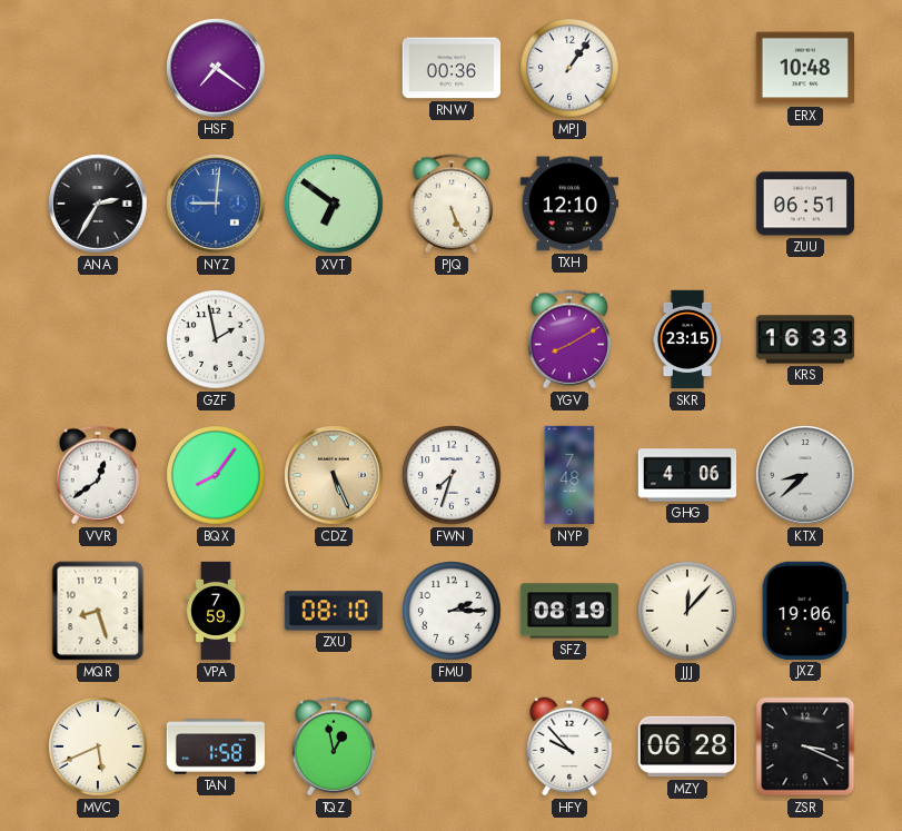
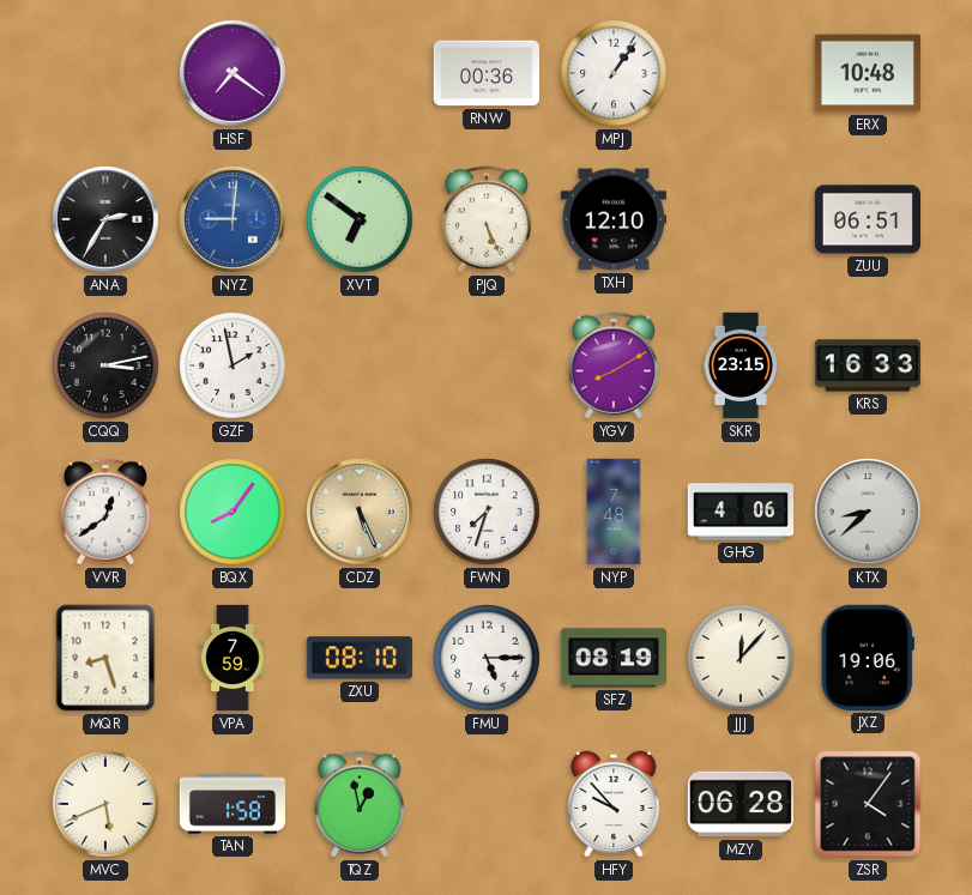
CQQ: none -> 3:13 (105, 365)
FMU: 2:15 -> 5:15 (487, 658)
ZSR: 3:19 -> 4:06 (868, 804)
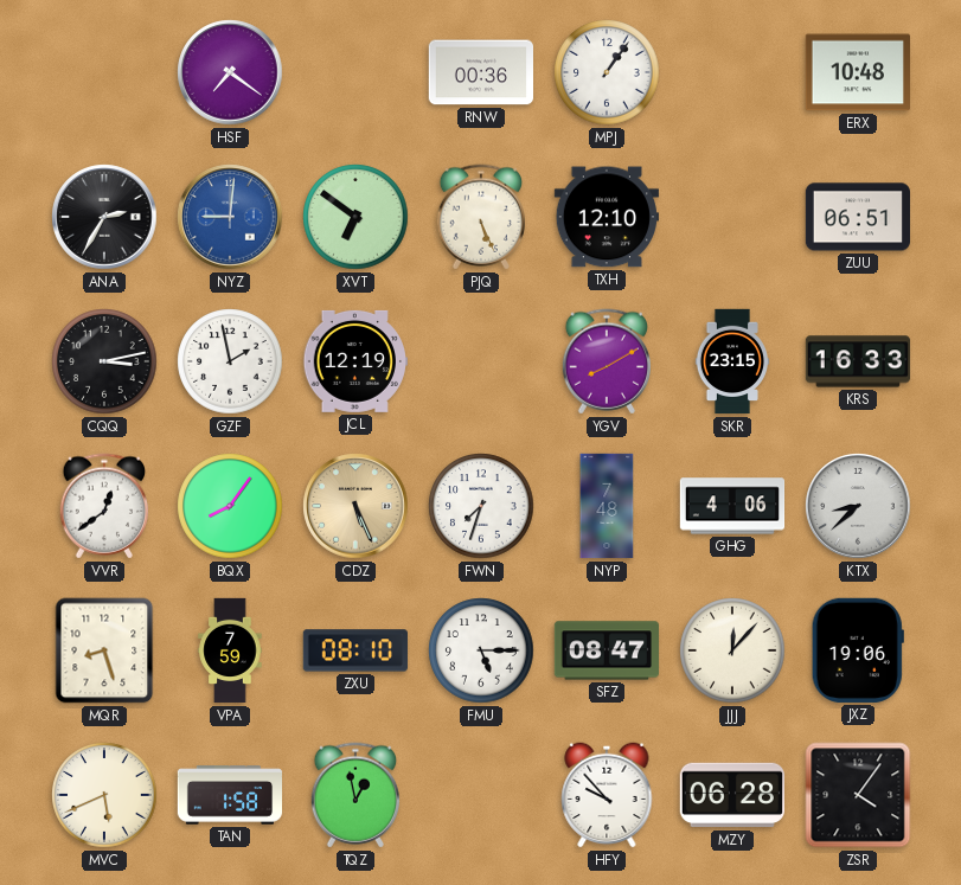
JCL: none -> 12:19 (354, 361)
SFZ: 08:19 -> 08:47 (606, 650)
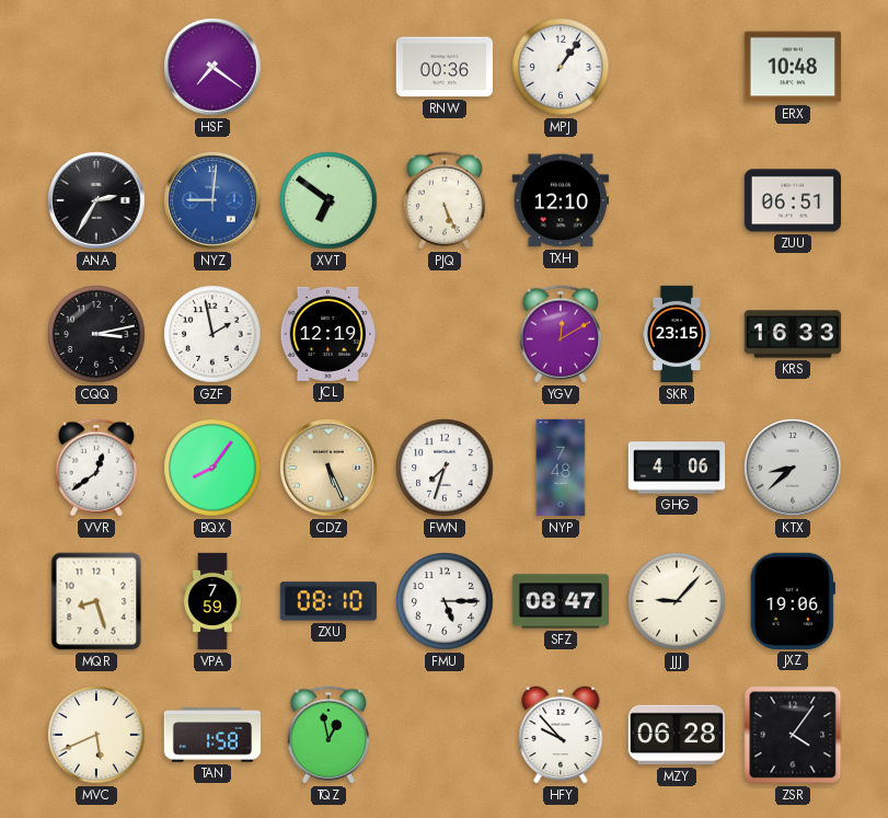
YGV: 8:10 -> 12:10 (560, 334)
JJJ: 12:07 -> 9:07 (677, 601)
